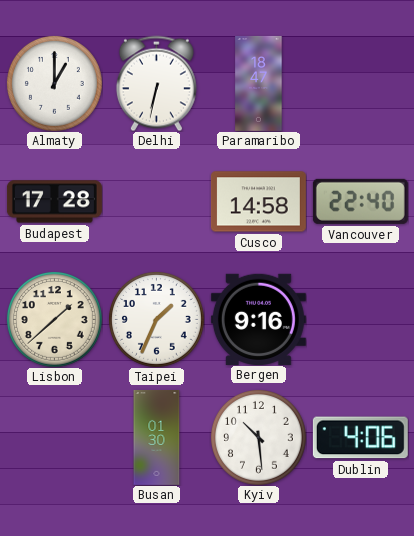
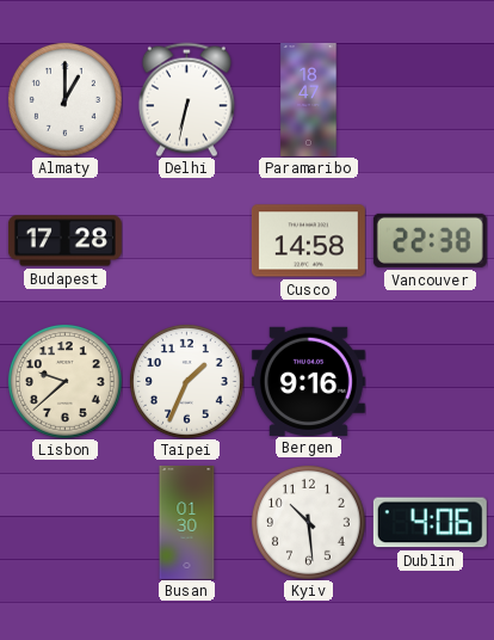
Vancouver: 22:40 -> 22:38 (430, 240)
Lisbon: 1:38 -> 9:38 (64, 381)
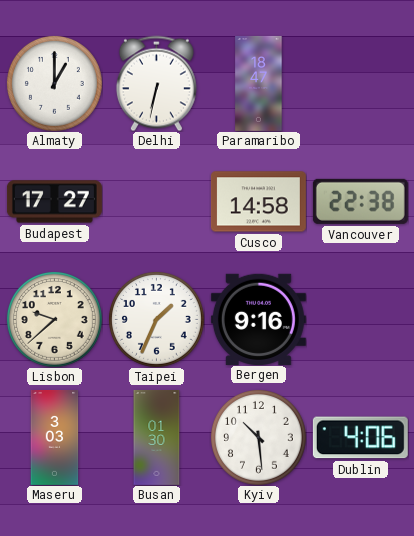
Budapest: 17:28 -> 17:27 (54, 202)
Maseru: none -> 3:03 (55, 437)
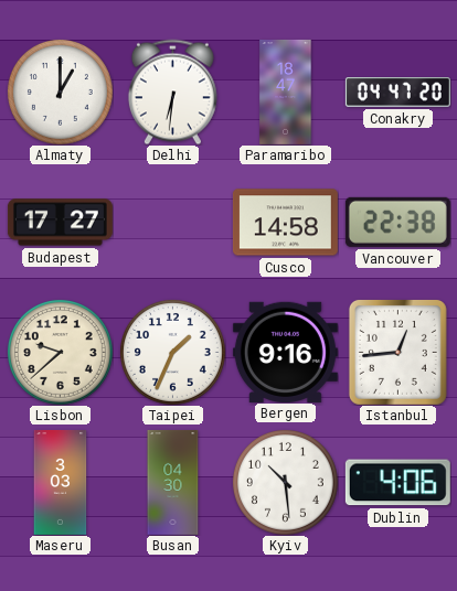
Delhi: 6:32 -> 6:31 (172, 92)
Conakry: none -> 04:47 (397, 93)
Istanbul: none -> 12:44 (397, 352)
Busan: 01:30 -> 04:30 (173, 482)
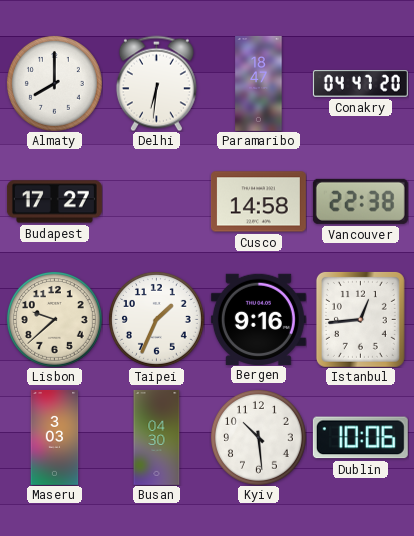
Almaty: 1:00 -> 8:00 (54, 83)
Dublin: 4:06 -> 10:06 (360, 438)
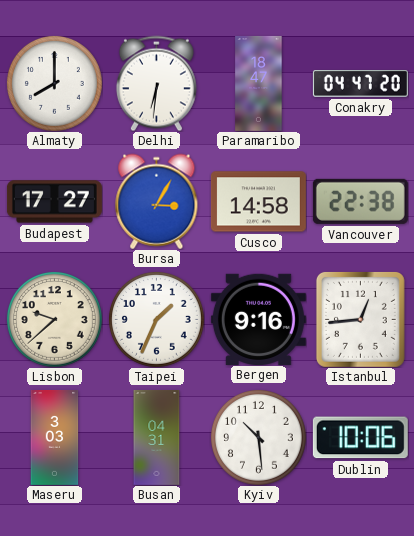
Bursa: none -> 3:05 (157, 201)
Busan: 04:30 -> 04:31 (157, 437)
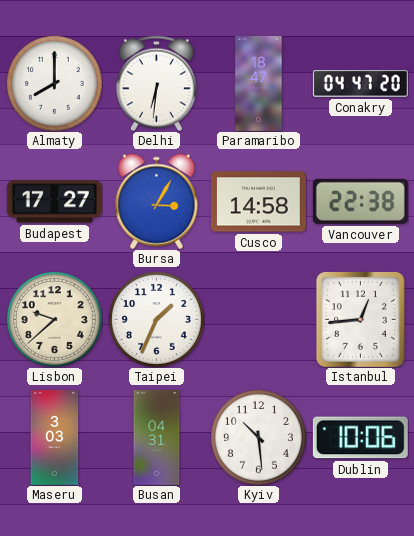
Bergen: 9:16 -> none (258, 319)
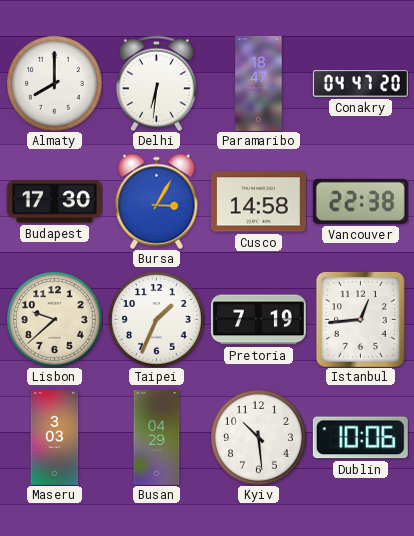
Budapest: 17:27 -> 17:30 (54, 202)
Pretoria: none -> 7:19 (258, 320)
Busan: 04:31 -> 04:29 (157, 437)
